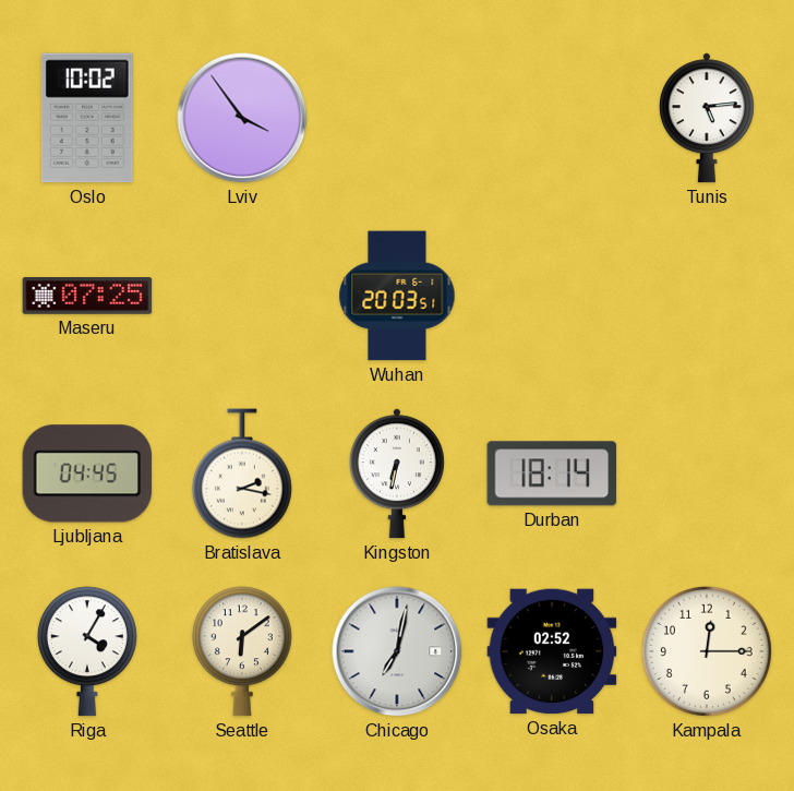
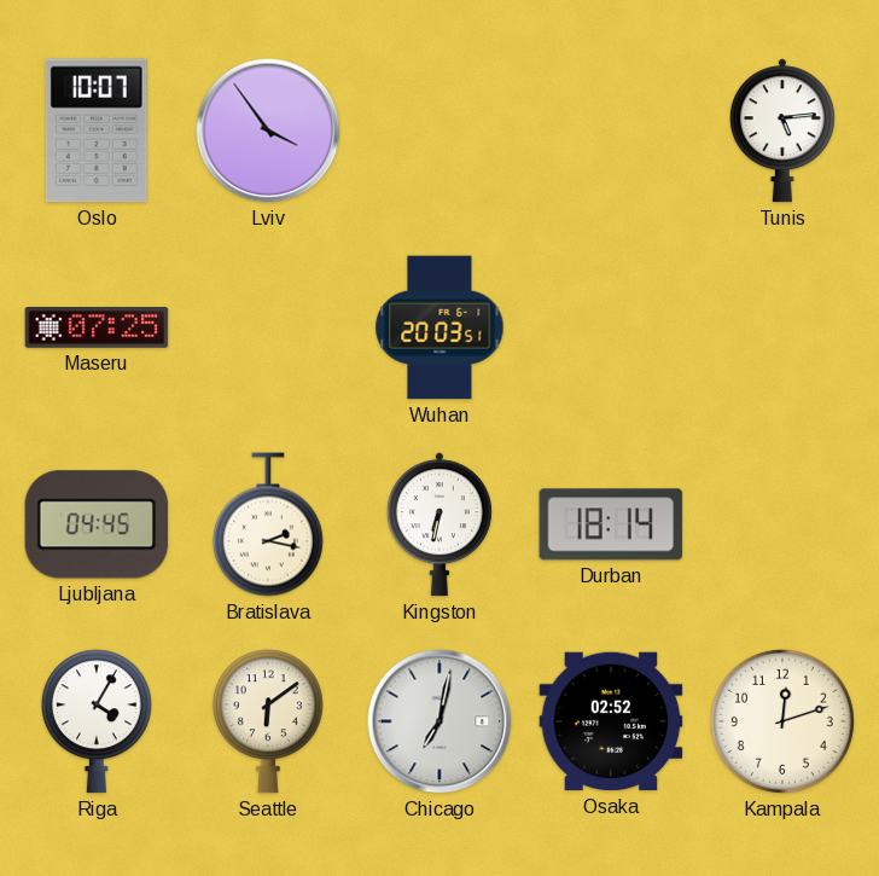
Oslo: 10:02 -> 10:07 (97, 130)
Kampala: 12:15 -> 12:12 (782, 721)
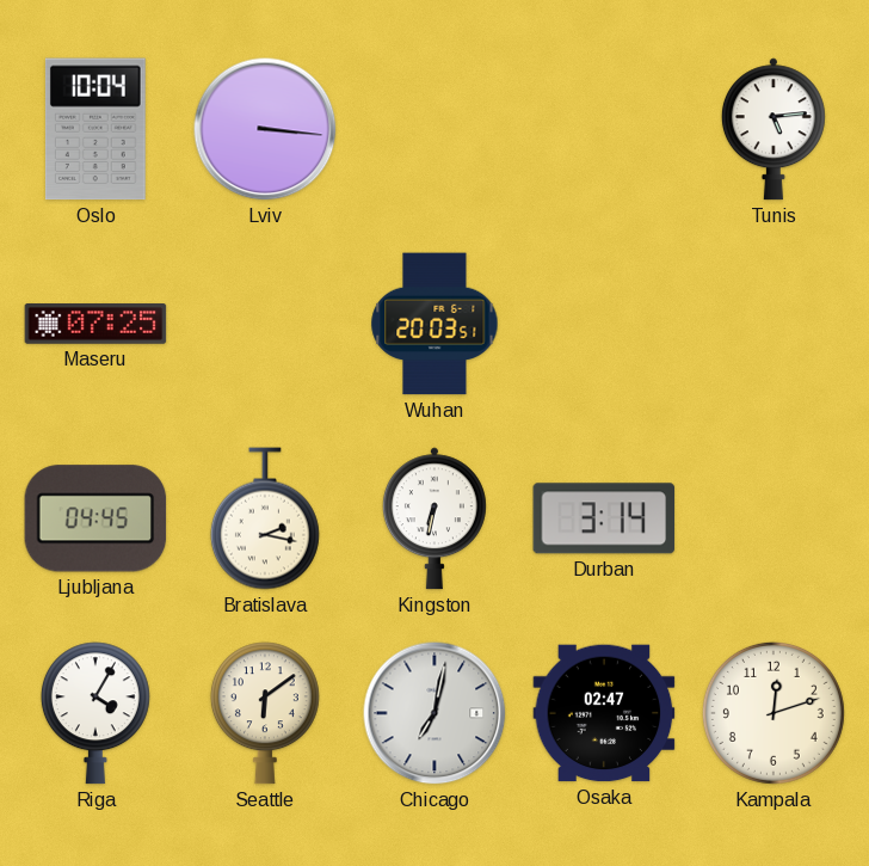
Oslo: 10:07 -> 10:04 (95, 129)
Lviv: 3:54 -> 3:16 (265, 129)
Durban: 18:14 -> 3:14 (604, 518)
Osaka: 02:52 -> 02:47 (604, 713)
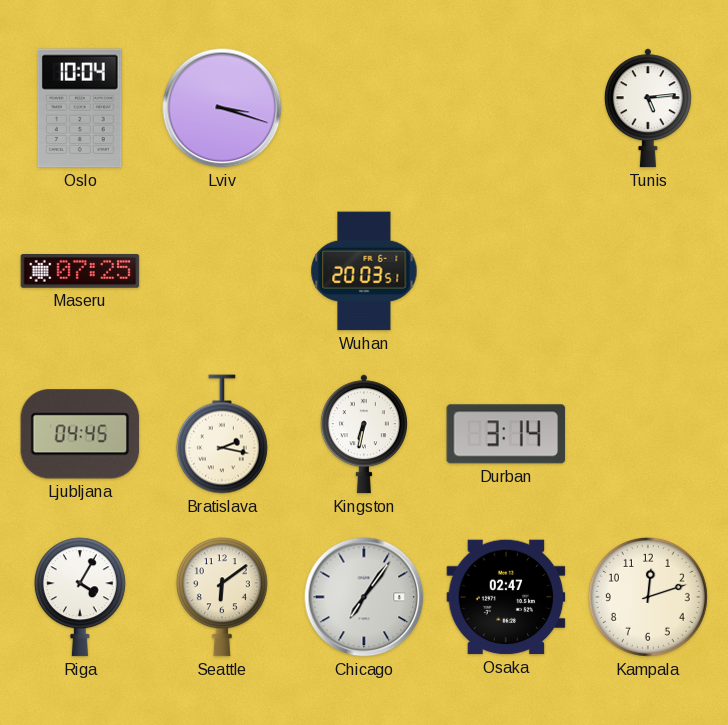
Lviv: 3:16 -> 3:18 (222, 108)
Chicago: 7:02 -> 7:06 (364, 597)
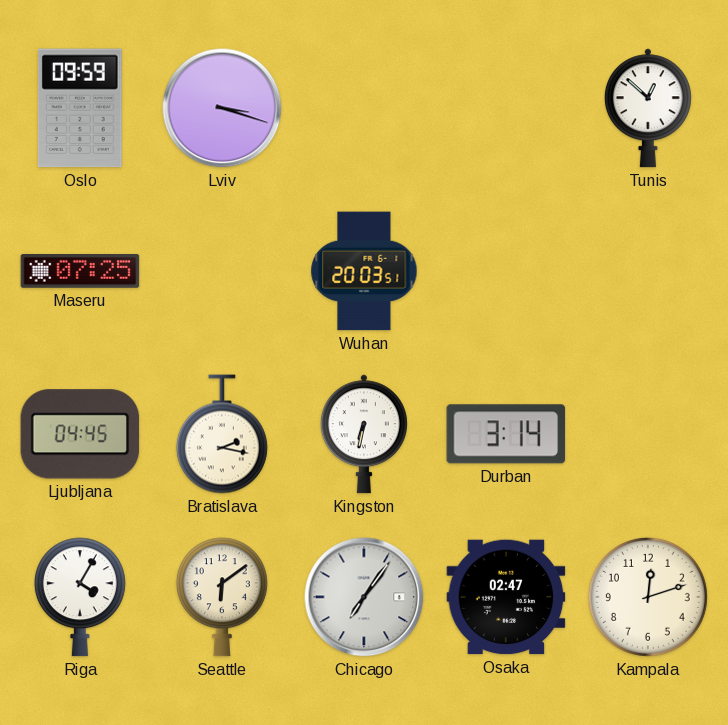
Oslo: 10:04 -> 09:59 (80, 108)
Tunis: 5:14 -> 12:52 (648, 108)
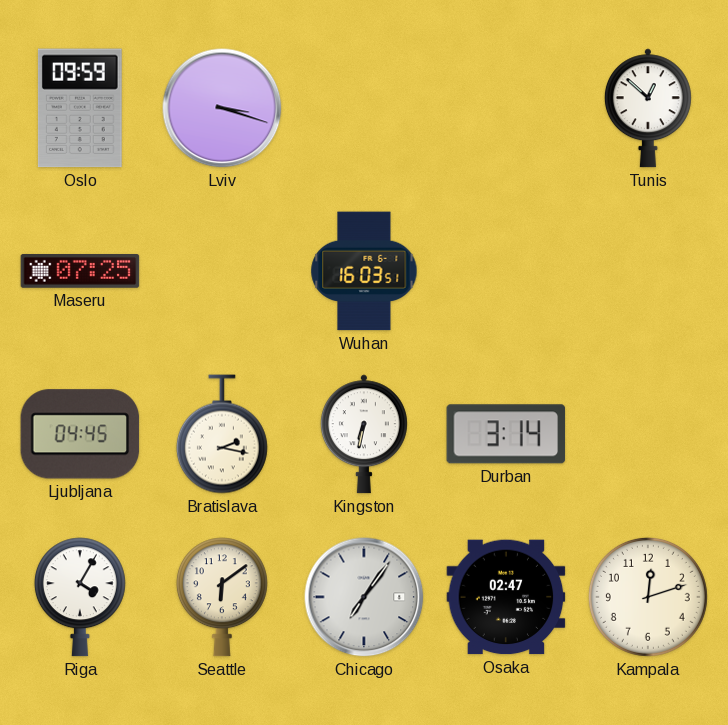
Wuhan: 20:03 -> 16:03 (364, 271)
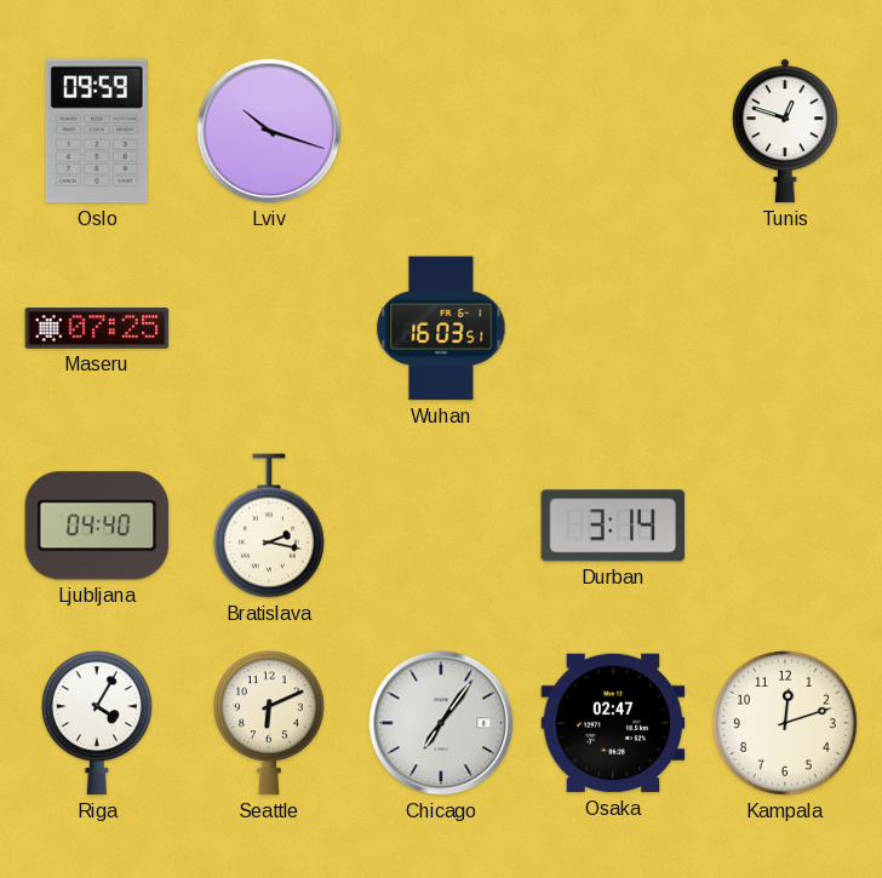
Lviv: 3:18 -> 10:18 (269, 131)
Tunis: 12:52 -> 12:48 (785, 131)
Ljubljana: 04:45 -> 04:40 (97, 526)
Kingston: 6:32 -> none (364, 434)
Seattle: 6:09 -> 6:11 (269, 723)
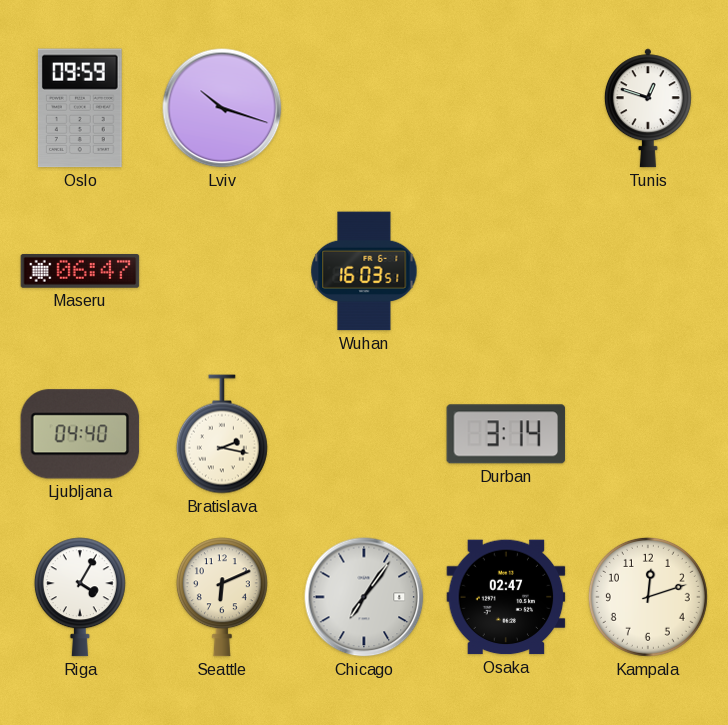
Maseru: 07:25 -> 06:47 (80, 272)
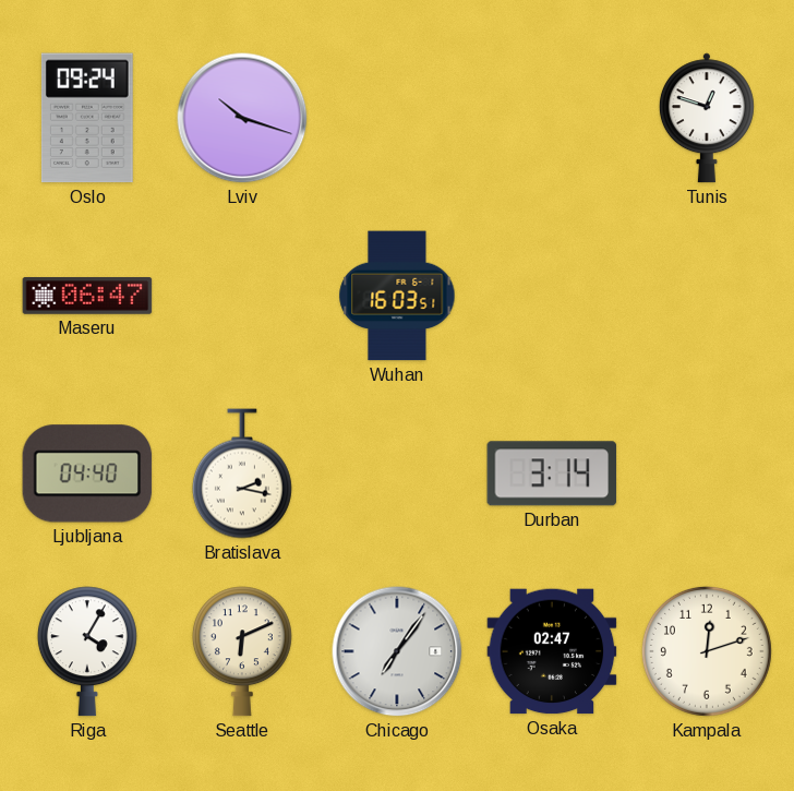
Oslo: 09:59 -> 09:24 (87, 118)
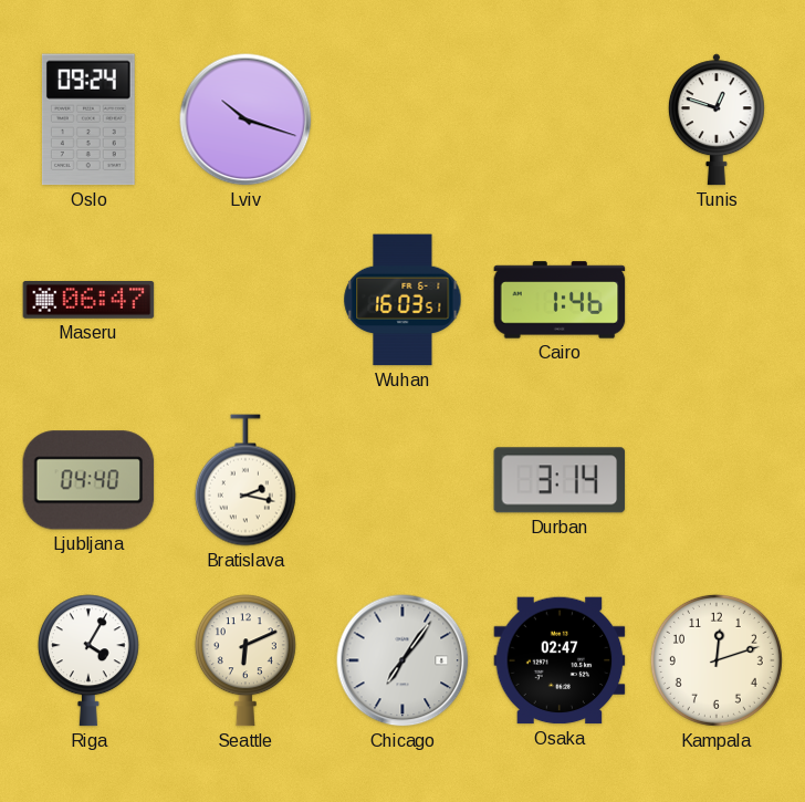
Cairo: none -> 1:46 (560, 300)
